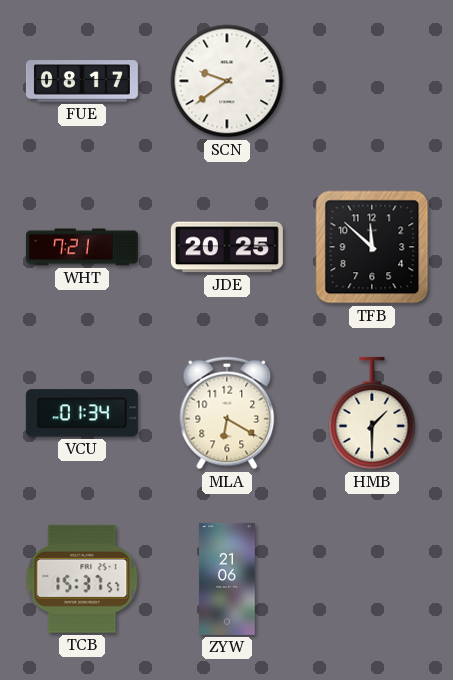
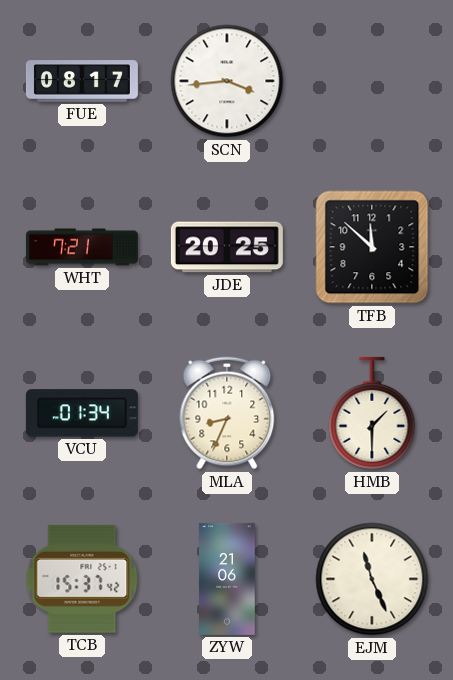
SCN: 9:39 -> 3:44 (227, 81)
MLA: 6:20 -> 8:34 (227, 413)
TCB: 15:37:57 -> 15:37:42 (82, 579)
EJM: none -> 11:26 (372, 579)
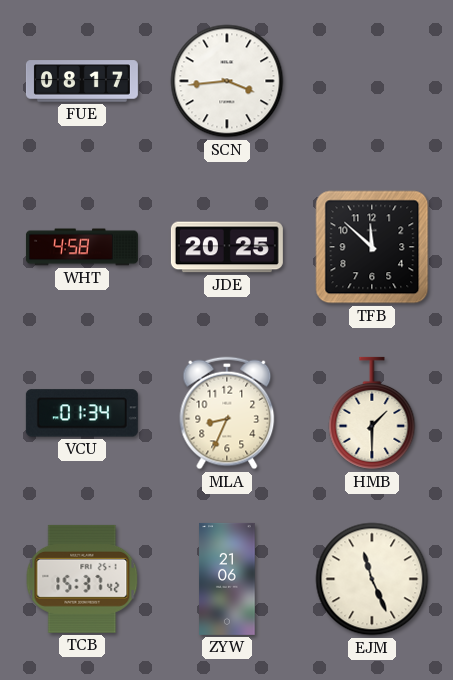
WHT: 7:21 -> 4:58 (82, 247)
